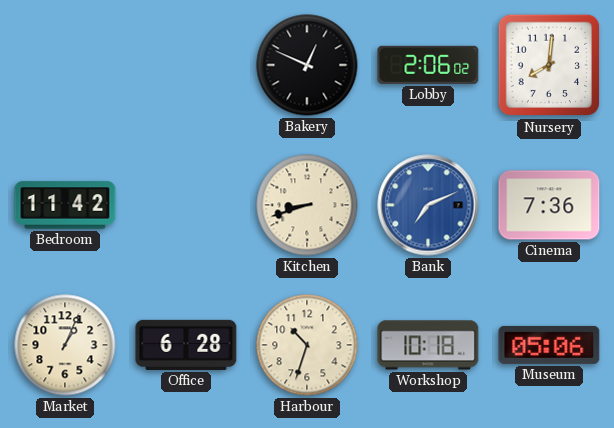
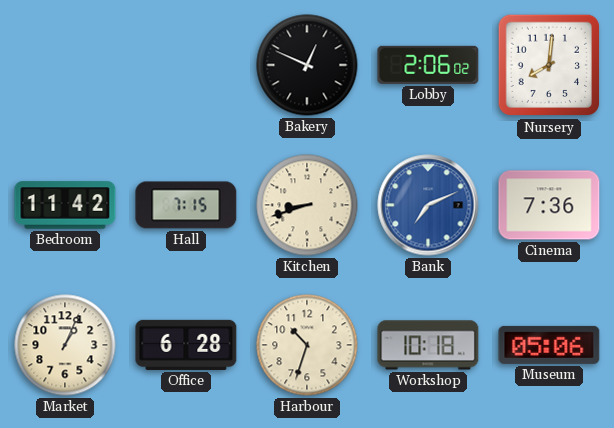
Hall: none -> 7:15 (186, 205)
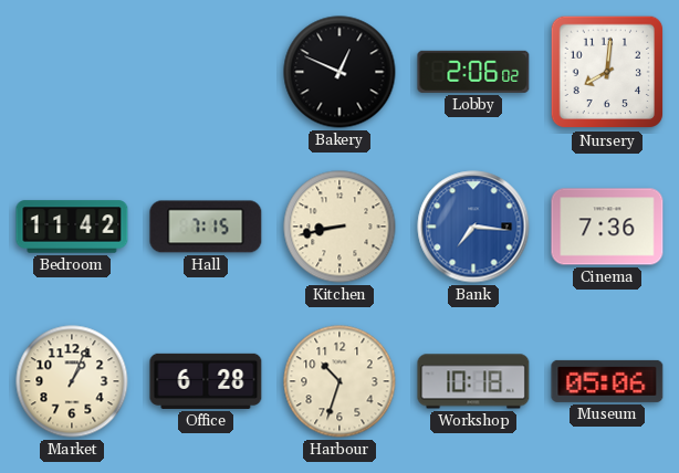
Kitchen: 8:42 -> 8:43 (339, 227)
Bank: 7:11 -> 7:16 (473, 227)
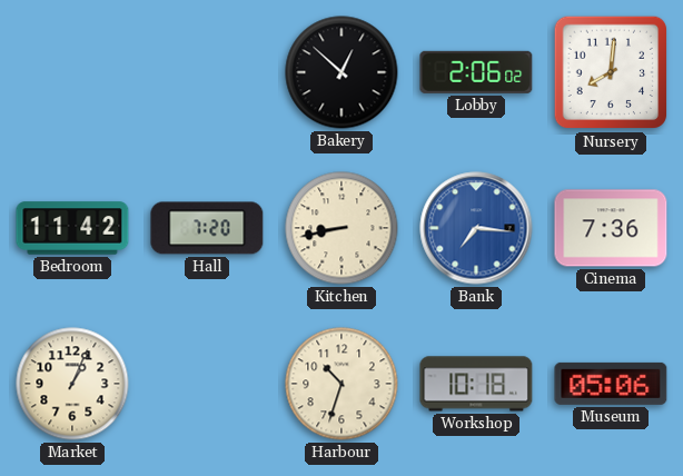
Bakery: 12:49 -> 12:52 (341, 72)
Hall: 7:15 -> 7:20 (207, 228)
Office: 6:28 -> none (206, 381)
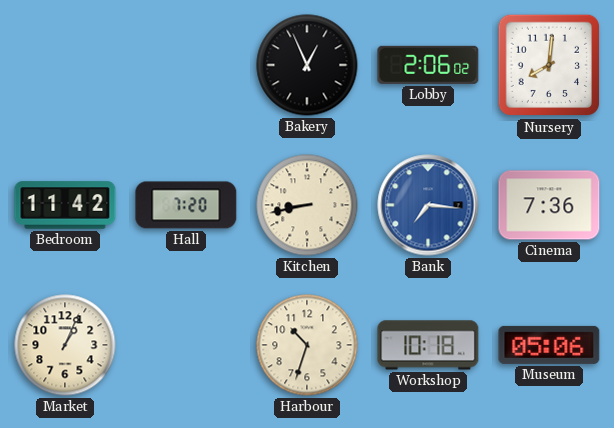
Bakery: 12:52 -> 12:56 (307, 65)
